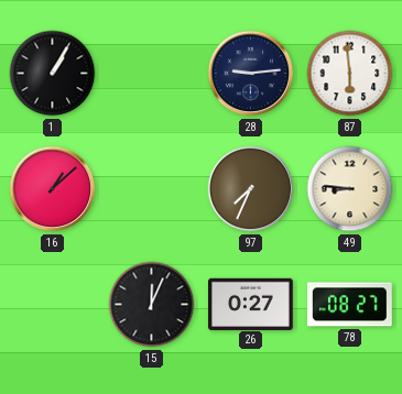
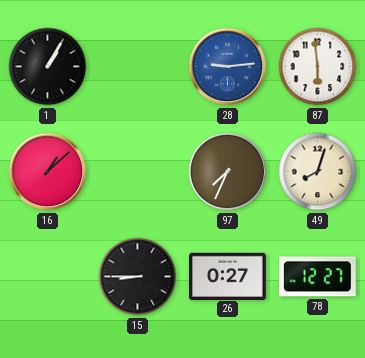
28 dial: navy -> blue (228, 67)
49: 8:46 -> 8:03 (318, 172)
15: 12:04 -> 8:45 (138, 277)
78: 08:27 -> 12:27 (317, 277)
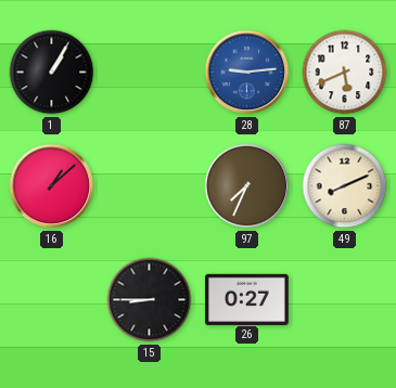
87: 5:59 -> 5:41 (345, 73)
49: 8:03 -> 8:11 (345, 186)
78: 12:27 -> none (317, 277)
